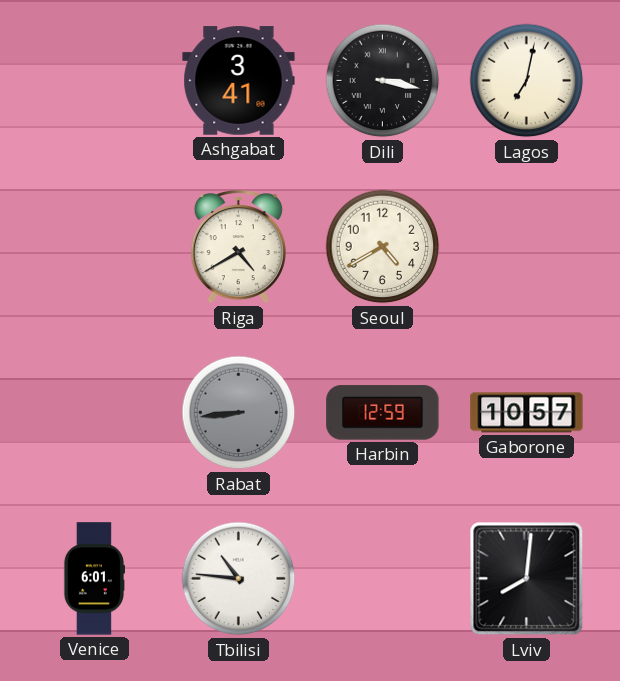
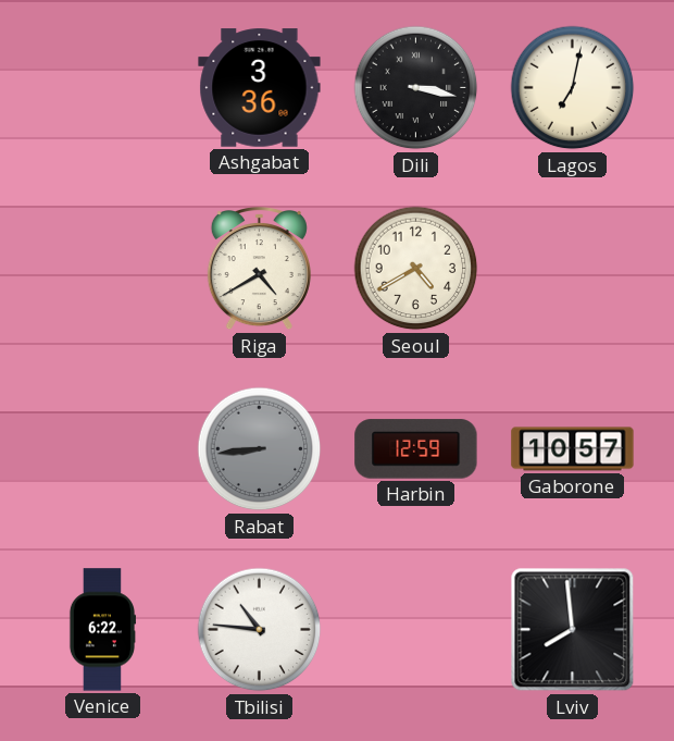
Ashgabat: 3:41 -> 3:36 (260, 88)
Venice: 6:01 -> 6:22 (102, 630)
Lviv: 8:01 -> 7:59 (573, 630)
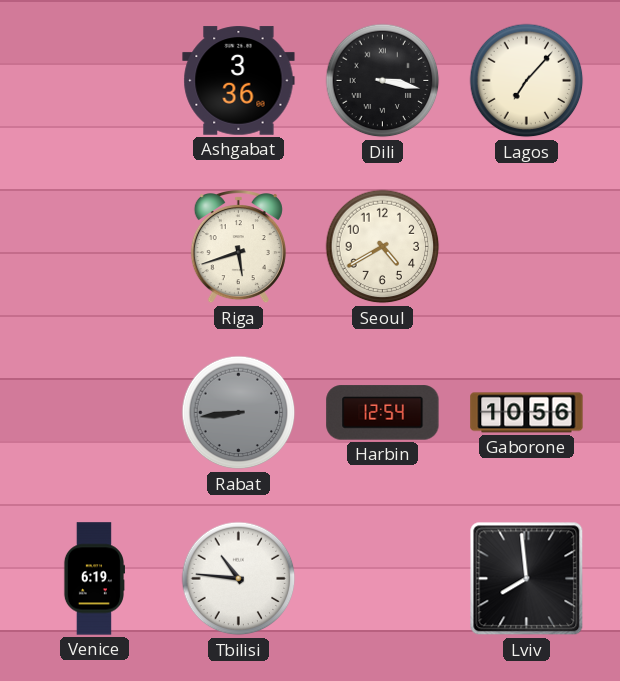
Lagos: 7:02 -> 7:07 (527, 81)
Riga: 4:40 -> 5:42 (238, 248)
Harbin: 12:59 -> 12:54 (383, 413)
Gaborone: 10:57 -> 10:56 (527, 413)
Venice: 6:22 -> 6:19 (94, 579)
